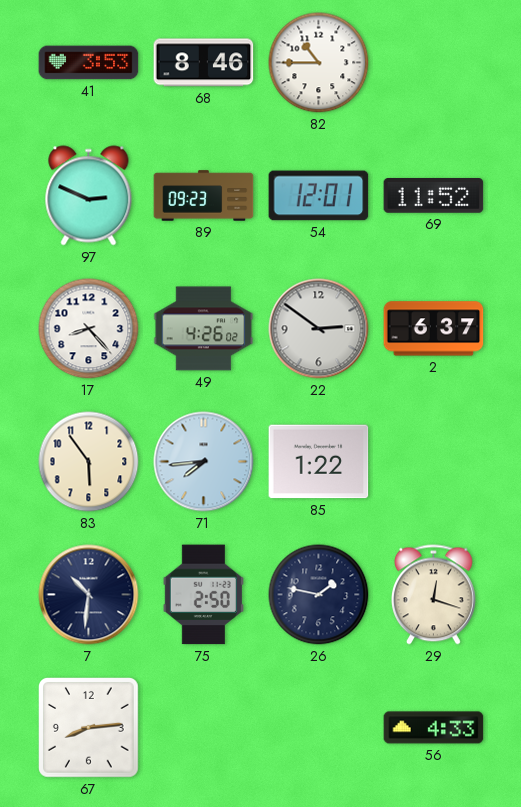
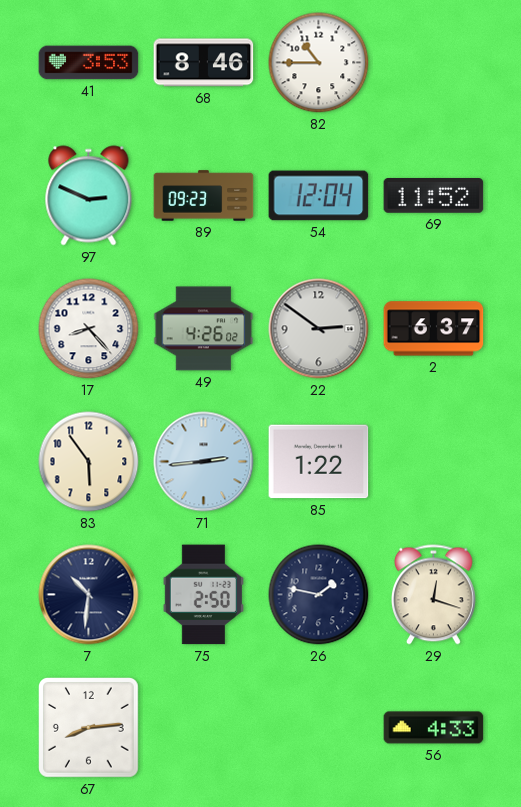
54: 12:01 -> 12:04 (319, 196)
71: 7:44 -> 2:44 (204, 462)
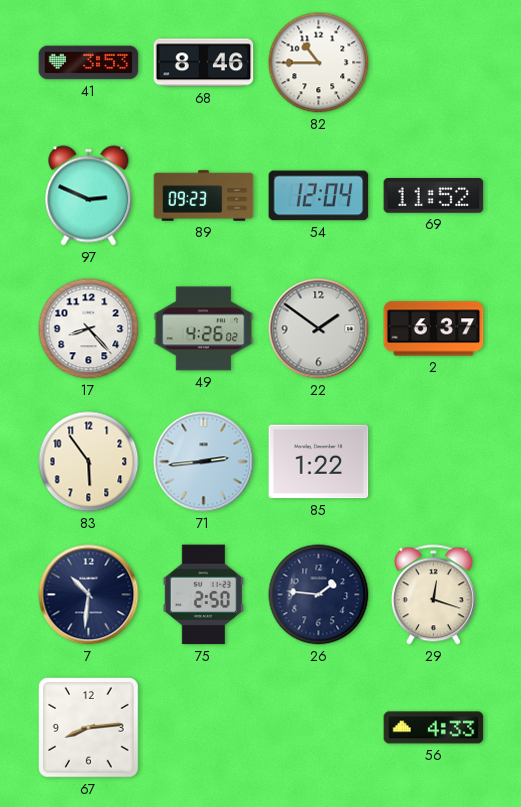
22: 2:51 -> 1:51 (319, 329)
26: 1:47 -> 1:46 (319, 595)
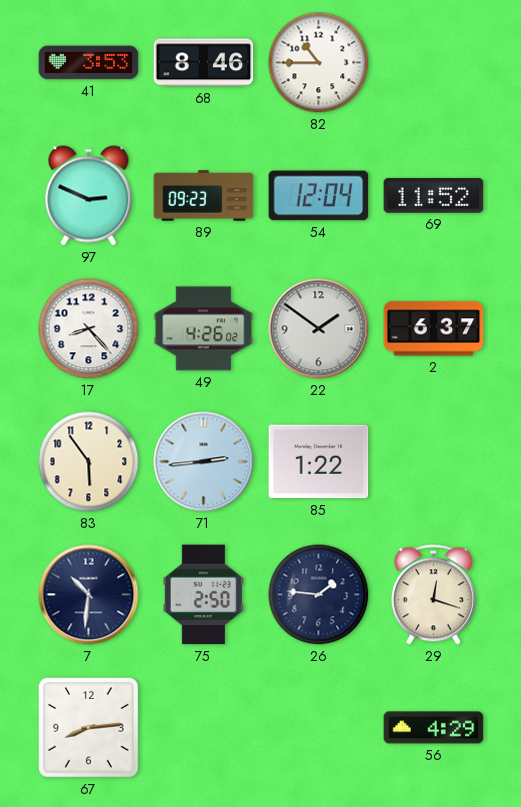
56: 4:33 -> 4:29 (434, 728)
